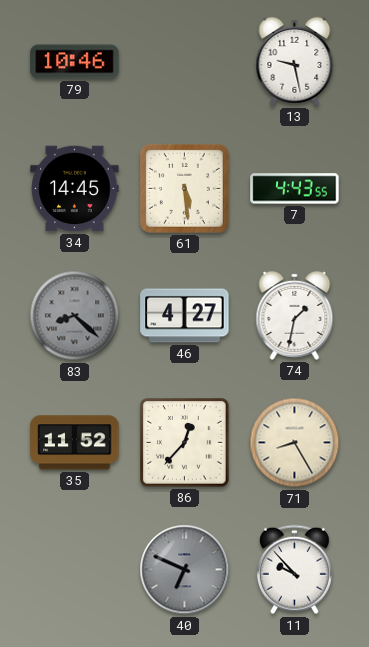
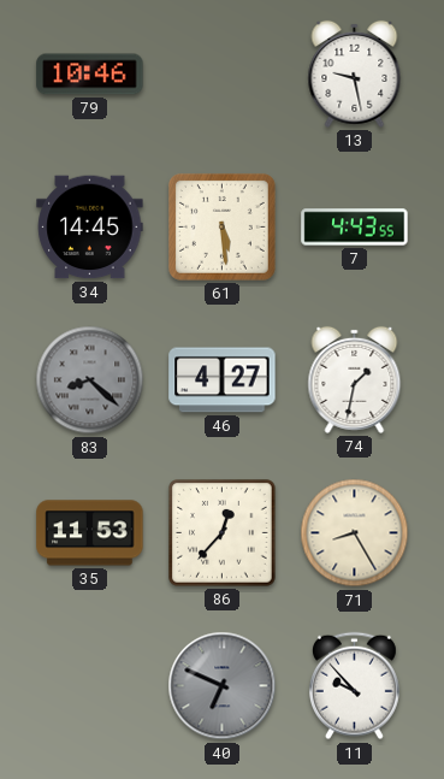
35: 11:52 -> 11:53 (90, 533)
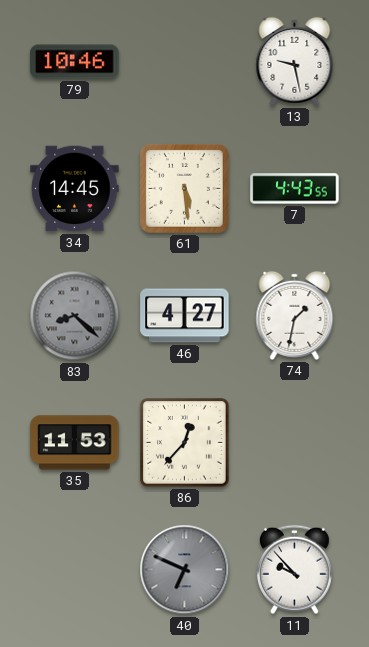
71: 8:25 -> none (355, 533)
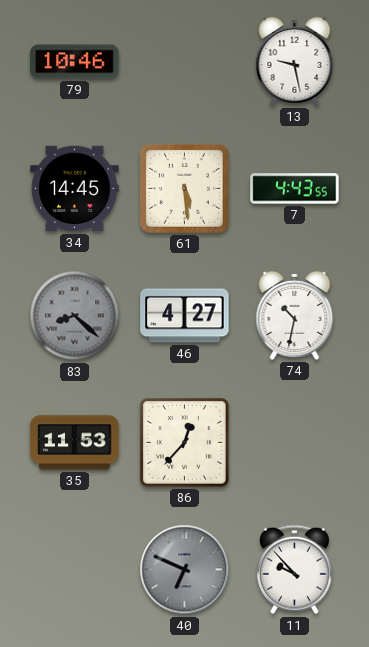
74: 1:32 -> 10:32 (295, 315)
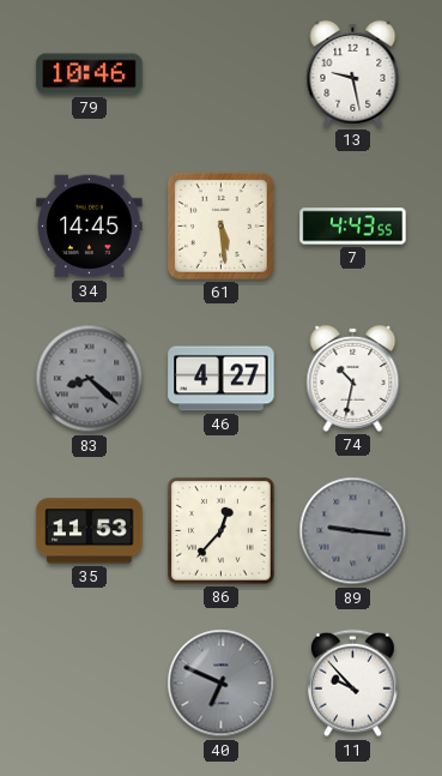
89: none -> 9:16 (353, 531)
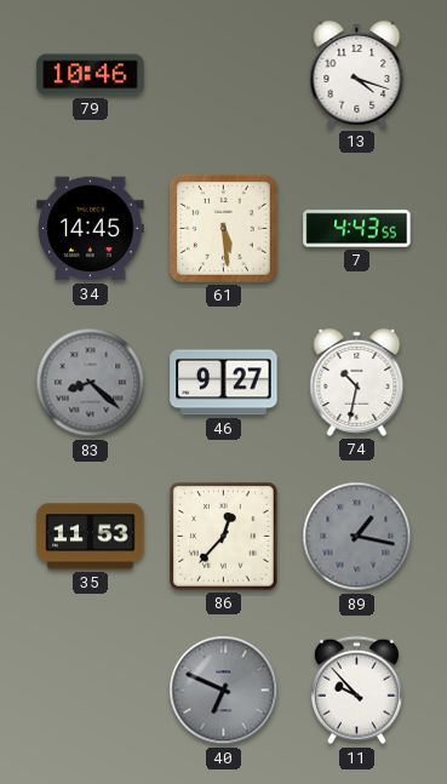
13: 9:28 -> 4:18 (357, 74)
46: 4:27 -> 9:27 (224, 383)
89: 9:16 -> 1:17 (357, 537)
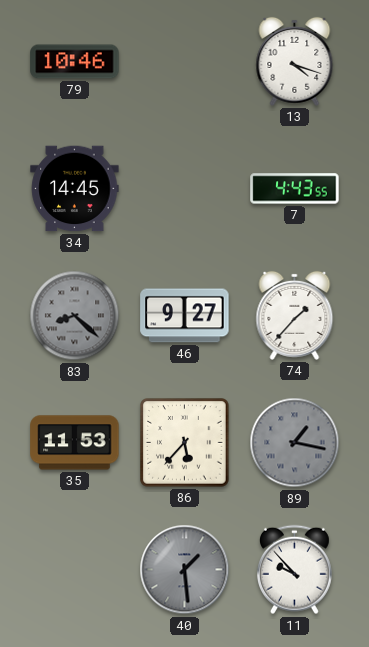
61: 5:29 -> none (223, 228)
74: 10:32 -> 1:37 (295, 315)
86: 12:37 -> 5:37 (185, 443)
40: 6:49 -> 1:29 (185, 570)
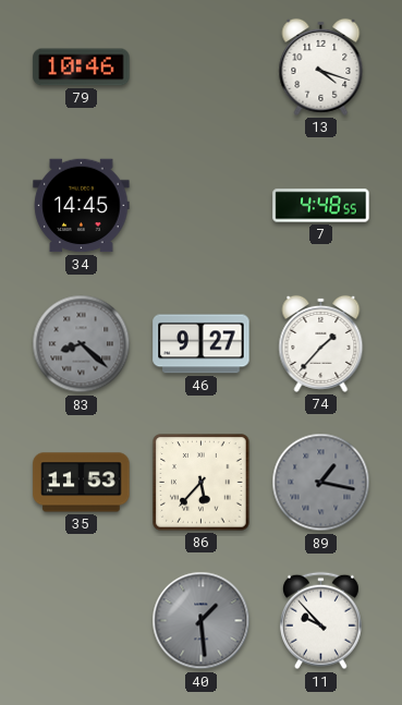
7: 4:43 -> 4:48 (321, 206)
